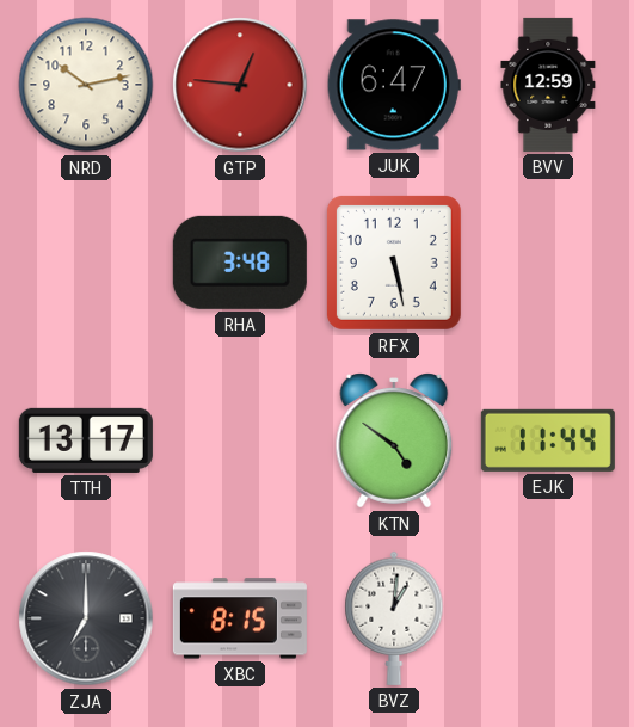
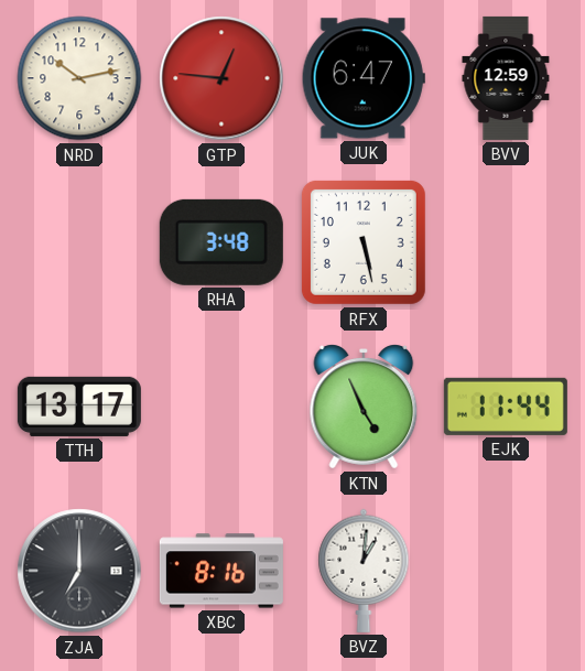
KTN: 4:51 -> 4:56 (364, 407)
XBC: 8:15 -> 8:16 (221, 571)
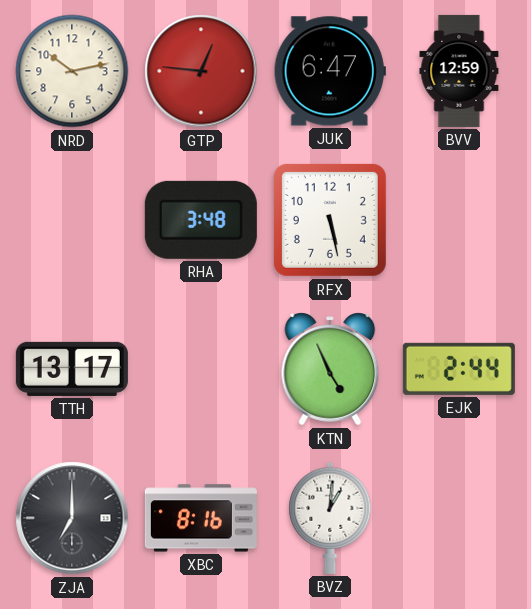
EJK: 11:44 -> 2:44 (459, 369)
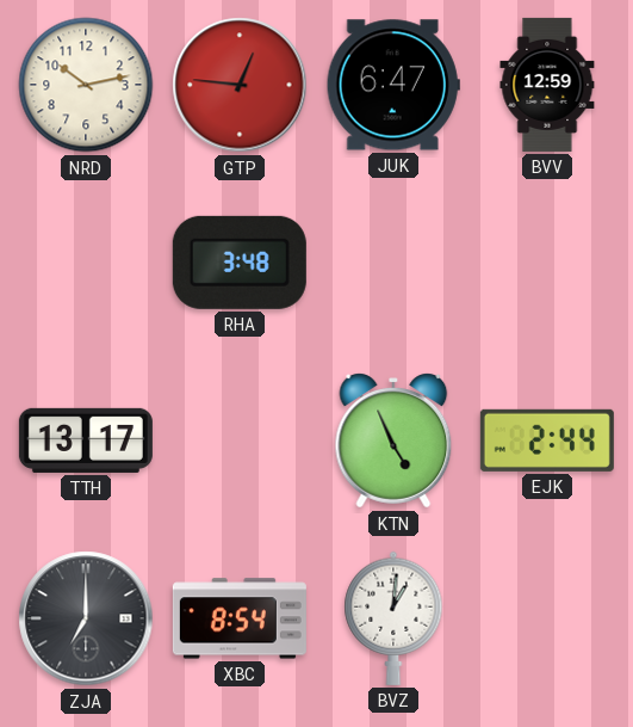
RFX: 5:28 -> none (330, 220)
XBC: 8:16 -> 8:54 (240, 618)
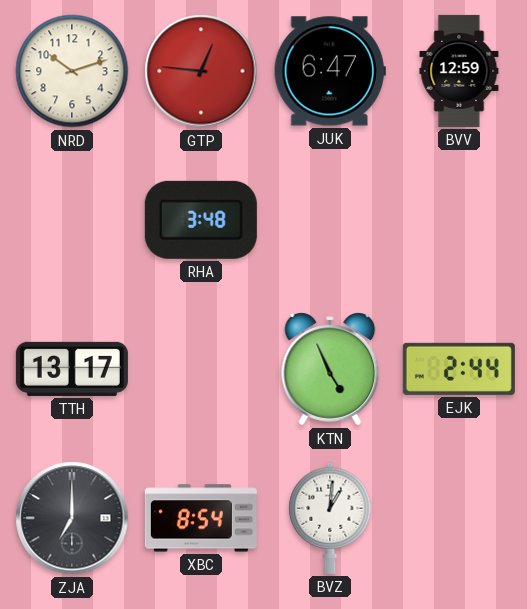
NRD: 10:13 -> 10:12 (72, 71)
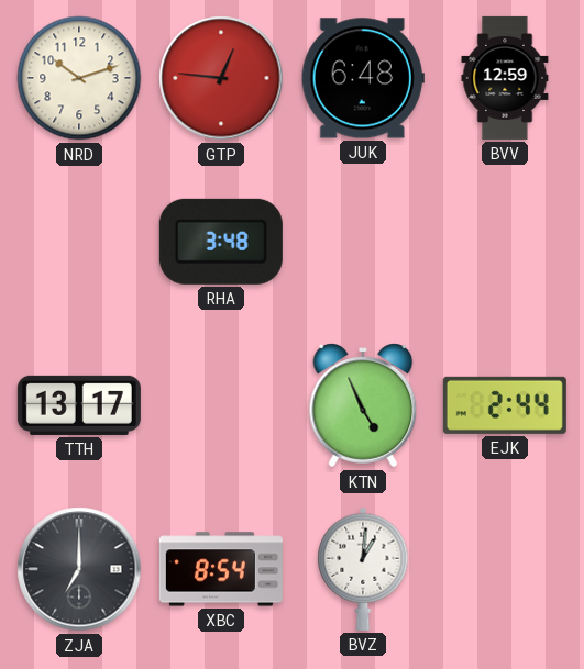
JUK: 6:47 -> 6:48 (363, 78)
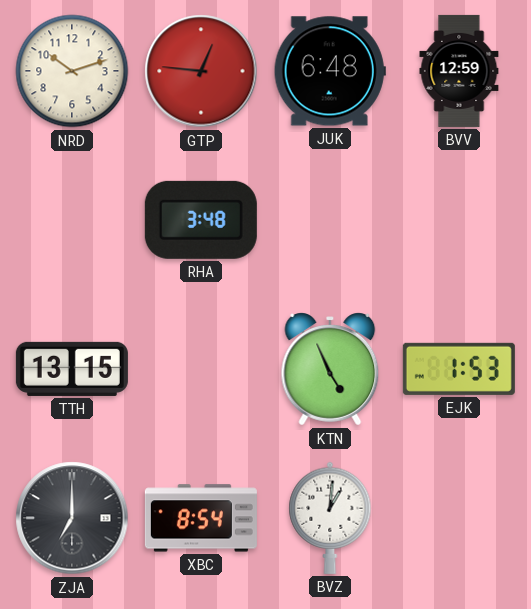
TTH: 13:17 -> 13:15 (72, 369)
EJK: 2:44 -> 1:53 (459, 369)
